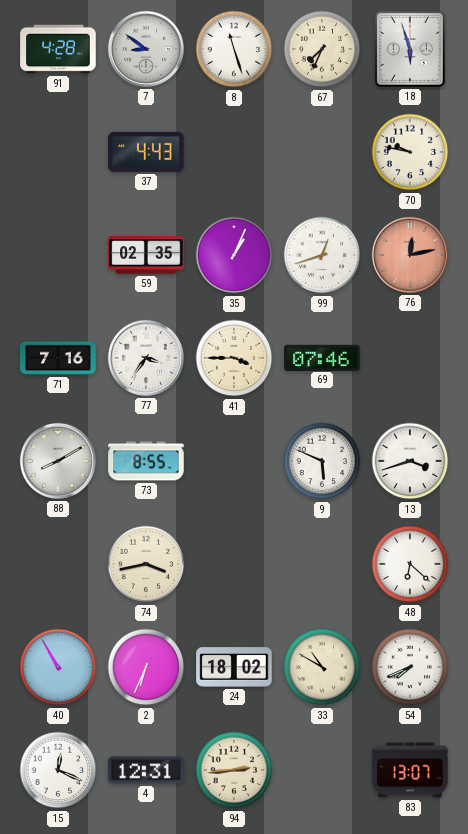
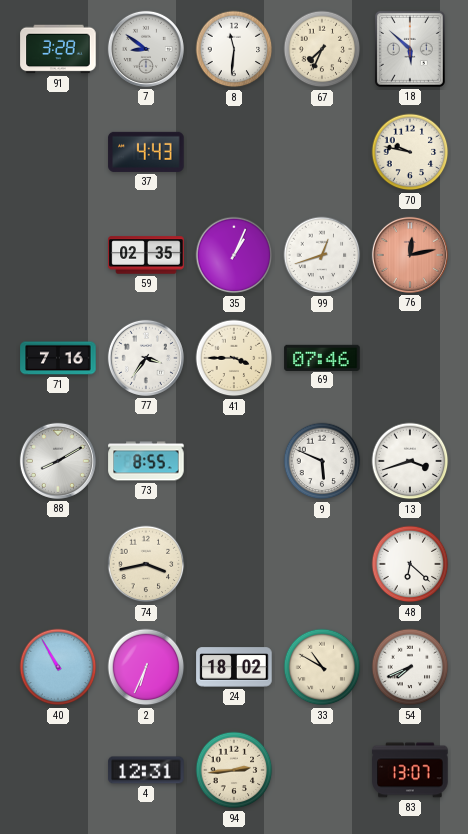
91: 4:28 -> 3:28 (58, 49)
8: 11:27 -> 11:31 (234, 49)
18: 5:57 -> 5:52 (410, 49)
15: 12:19 -> none (58, 770)
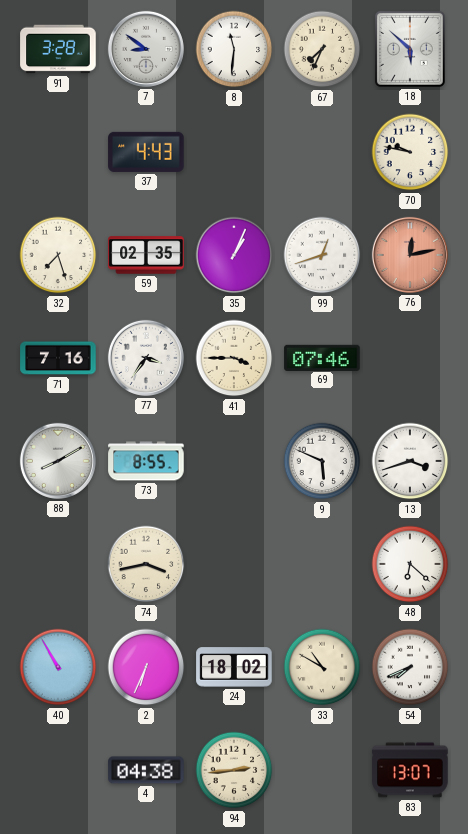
32: none -> 7:27 (58, 255)
4: 12:31 -> 04:38 (146, 770)
